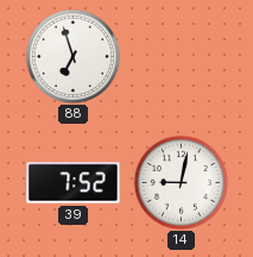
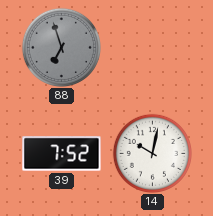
88 dial: white -> grey (61, 47)
14: 9:02 -> 10:02 (152, 153)
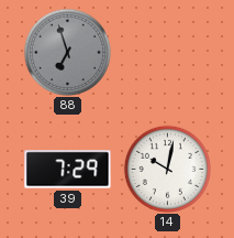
39: 7:52 -> 7:29 (68, 170)
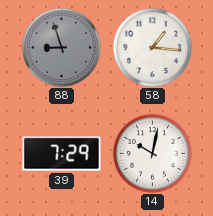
88: 6:57 -> 8:57 (61, 47)
58: none -> 1:16 (152, 47)
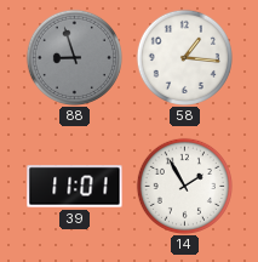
39: 7:29 -> 11:01 (75, 187)
14: 10:02 -> 1:55 (184, 186)
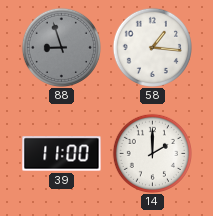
39: 11:01 -> 11:00 (62, 154)
14: 1:55 -> 2:00 (152, 153)
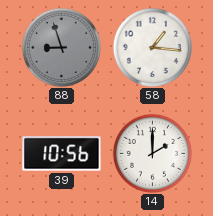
39: 11:00 -> 10:56 (62, 154)
